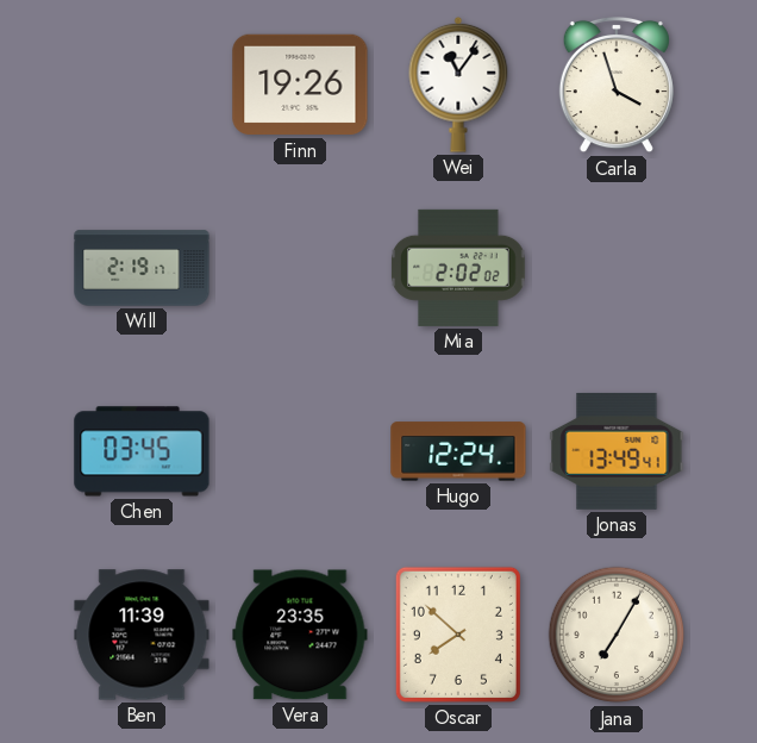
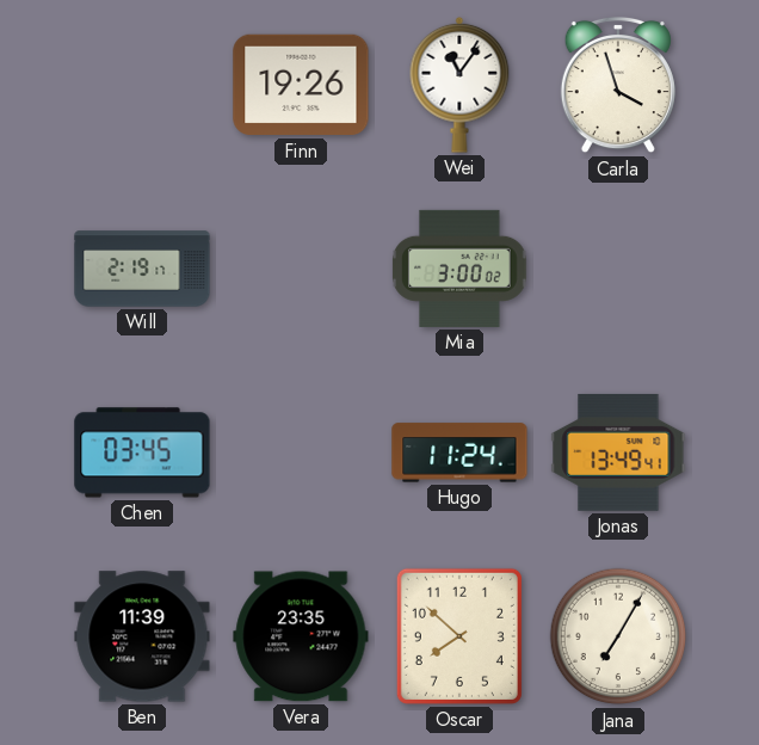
Mia: 2:02 -> 3:00 (459, 269)
Hugo: 12:24 -> 11:24 (459, 452)
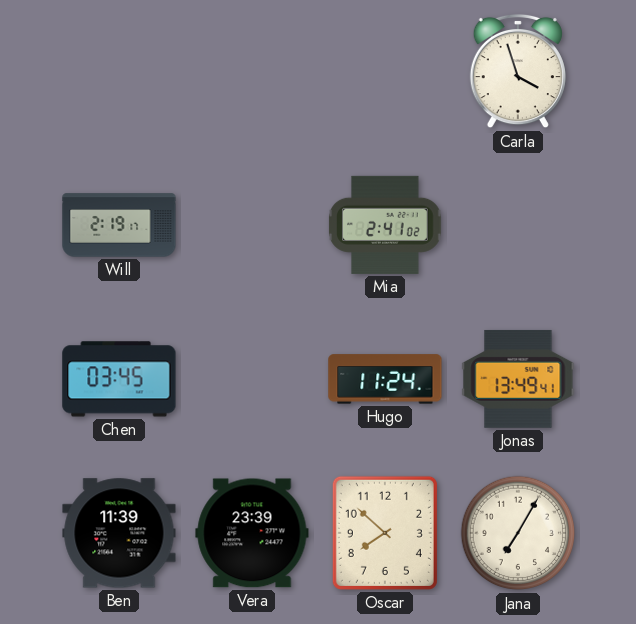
Finn: 19:26 -> none (301, 85)
Wei: 11:06 -> none (459, 85)
Mia: 3:00 -> 2:41 (385, 225)
Vera: 23:35 -> 23:39 (252, 533)
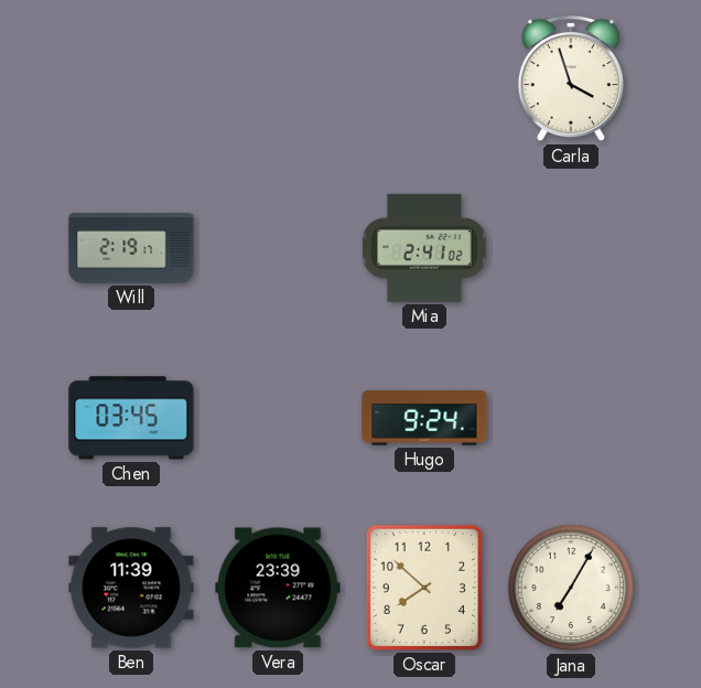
Hugo: 11:24 -> 9:24 (424, 418)
Jonas: 13:49 -> none (518, 379)
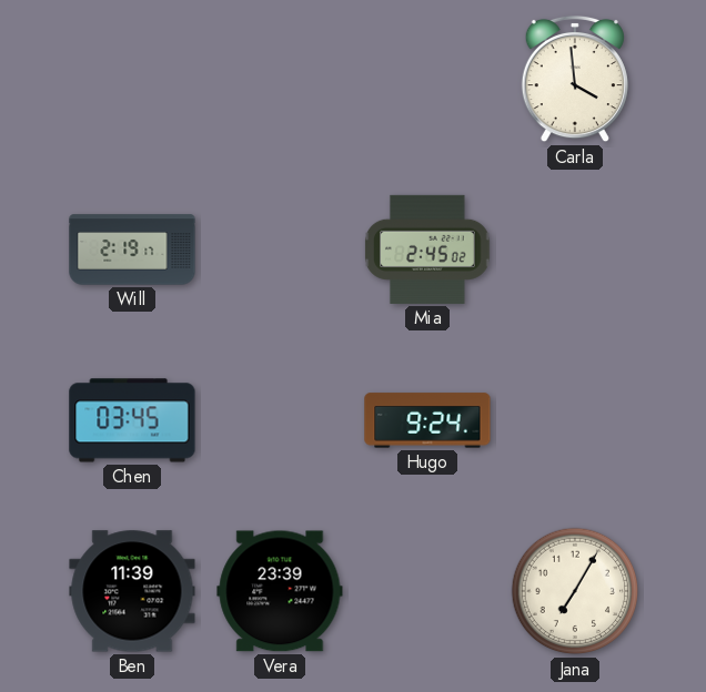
Carla: 3:57 -> 3:59 (575, 79)
Mia: 2:41 -> 2:45 (427, 250)
Oscar: 7:52 -> none (424, 588)
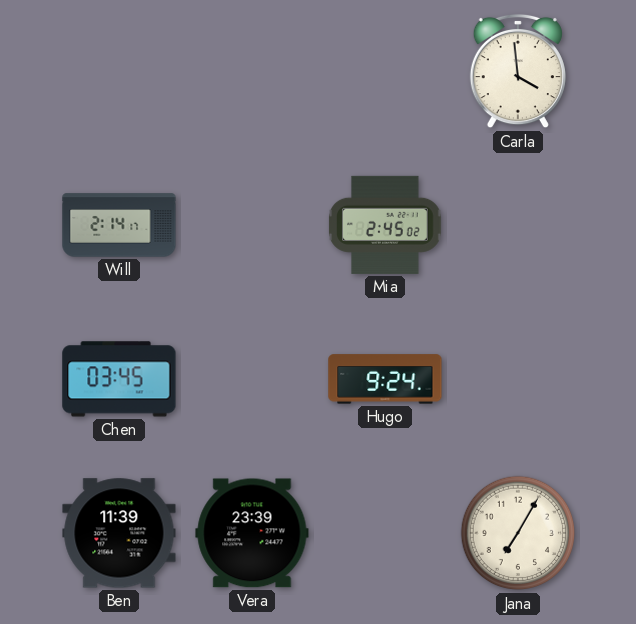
Will: 2:19 -> 2:14 (119, 225)
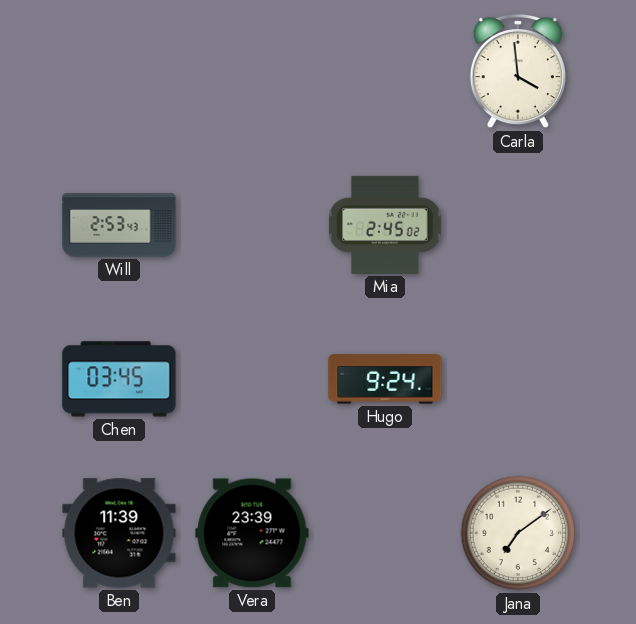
Will: 2:14 -> 2:53 (119, 225)
Jana: 7:05 -> 7:09 (518, 533)
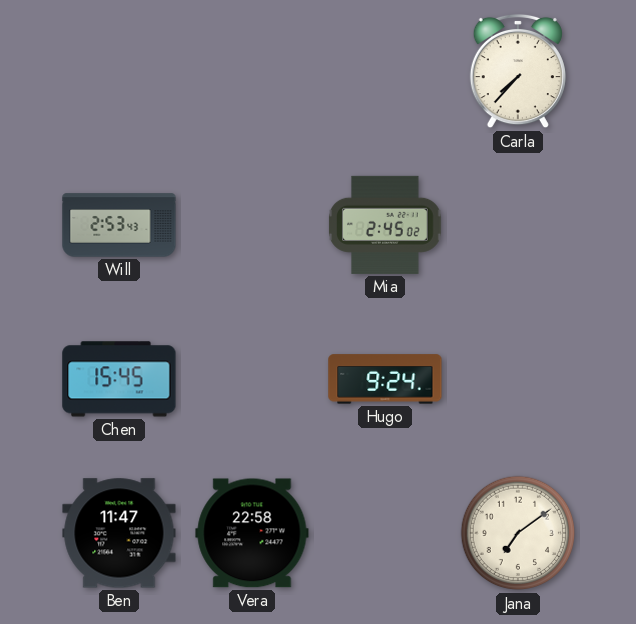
Carla: 3:59 -> 7:37 (518, 71)
Chen: 03:45 -> 15:45 (119, 379)
Ben: 11:39 -> 11:47 (119, 533)
Vera: 23:39 -> 22:58 (252, 533)
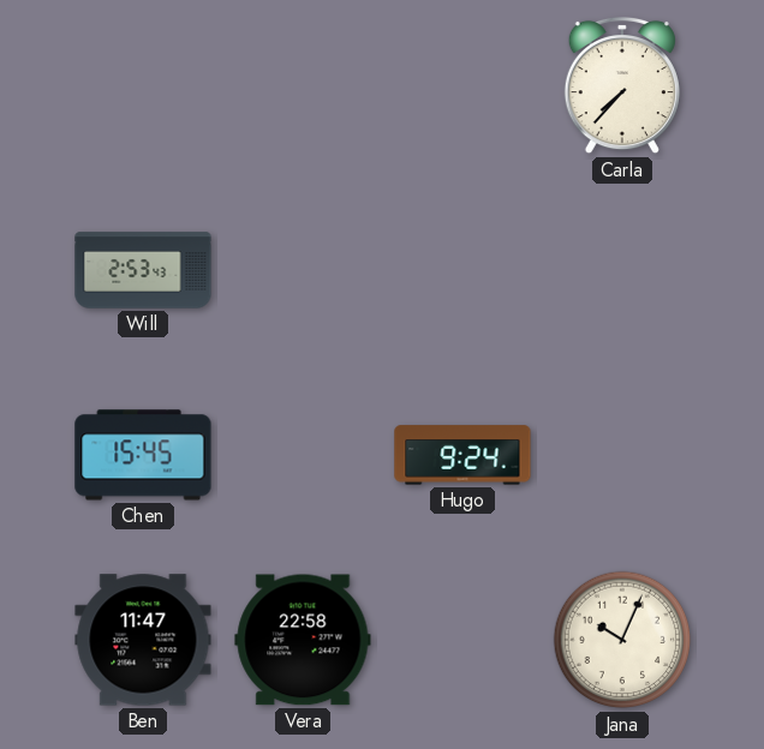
Mia: 2:45 -> none (385, 225)
Jana: 7:09 -> 10:04 (622, 640)
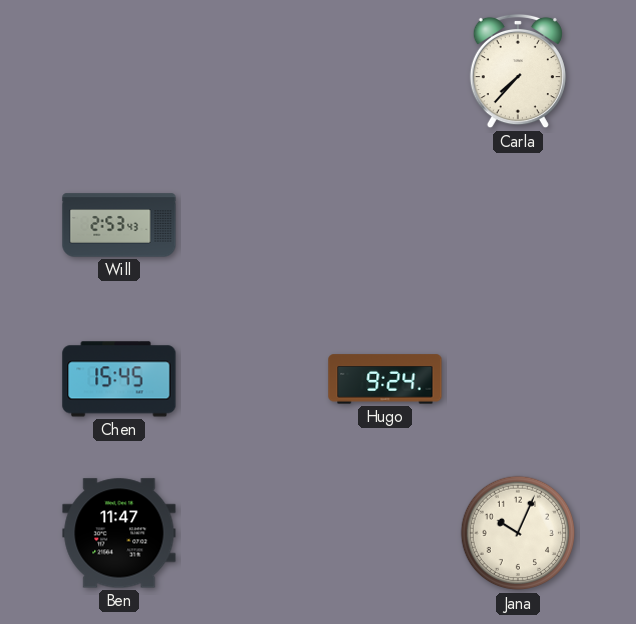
Vera: 22:58 -> none (303, 640)
